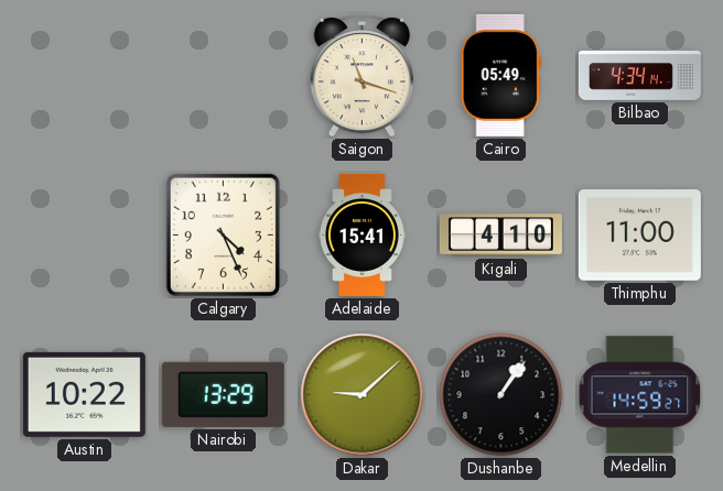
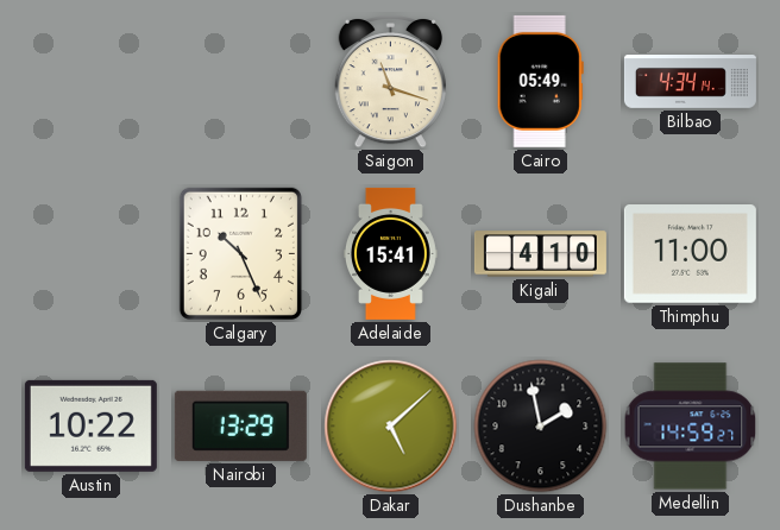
Calgary: 4:26 -> 10:26 (240, 253)
Dakar: 9:08 -> 5:08 (391, 427)
Dushanbe: 1:06 -> 1:58 (541, 427)
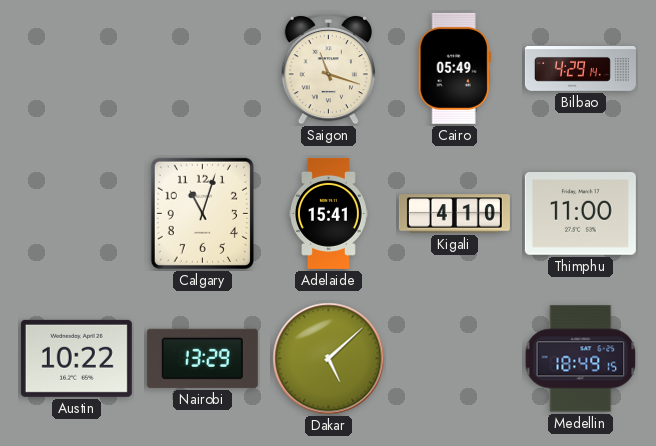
Bilbao: 4:34 -> 4:29 (580, 69)
Calgary: 10:26 -> 11:03 (202, 213)
Dushanbe: 1:58 -> none (541, 427)
Medellin: 14:59 -> 18:49 (581, 359)
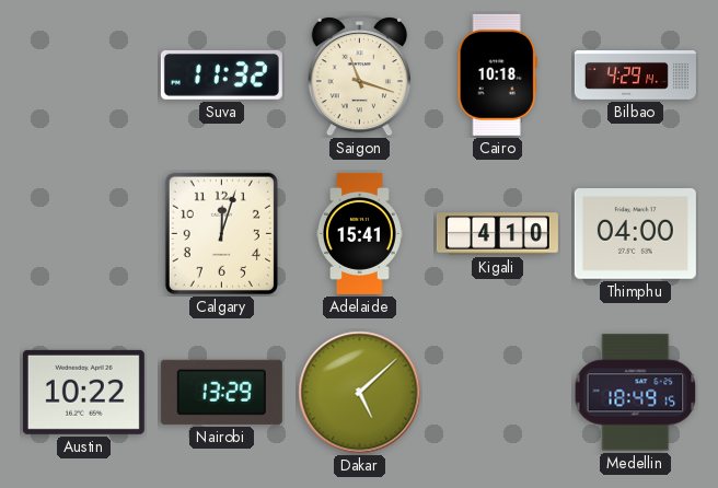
Suva: none -> 11:32 (221, 74)
Cairo: 05:49 -> 10:18 (497, 74)
Calgary: 11:03 -> 12:03 (221, 233)
Thimphu: 11:00 -> 04:00 (635, 234)
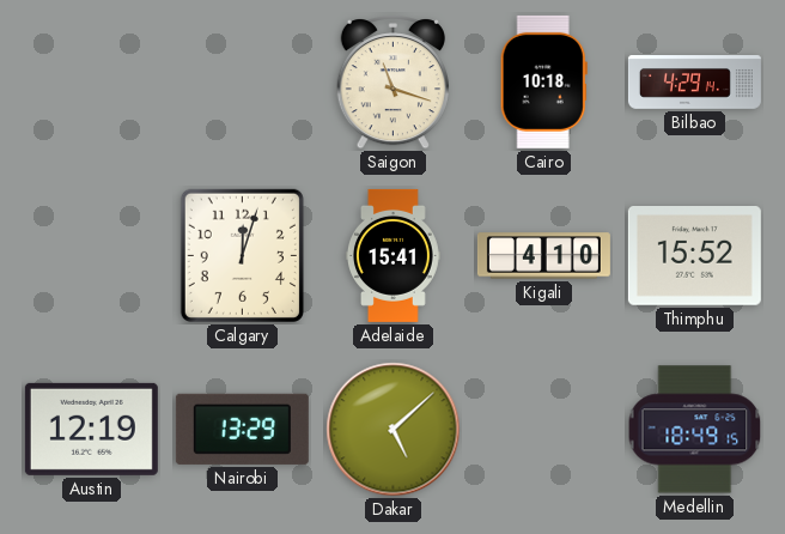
Suva: 11:32 -> none (221, 74)
Thimphu: 04:00 -> 15:52 (694, 256)
Austin: 10:22 -> 12:19 (91, 429)
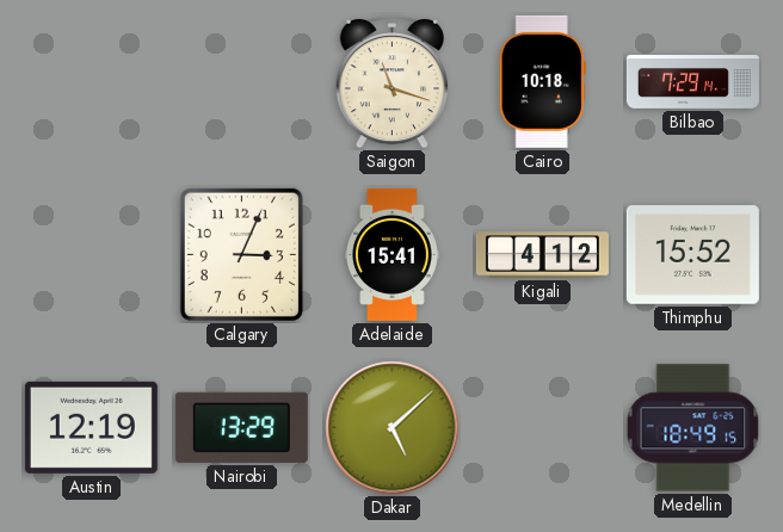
Bilbao: 4:29 -> 7:29 (692, 82)
Calgary: 12:03 -> 3:04 (241, 254)
Kigali: 4:10 -> 4:12 (542, 255)
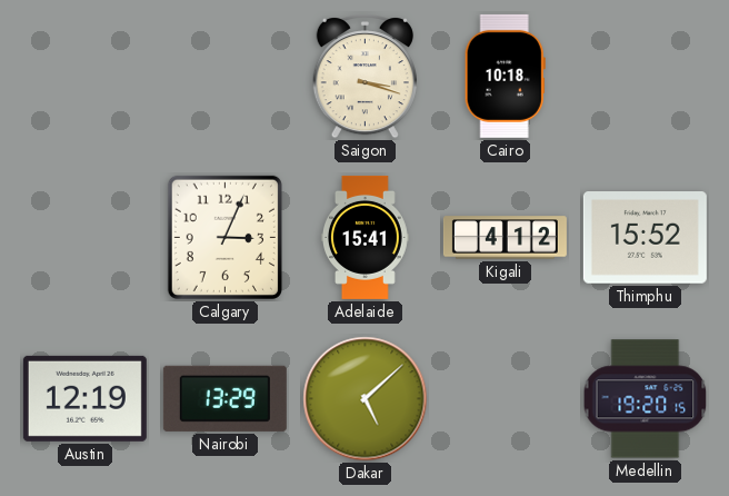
Saigon: 11:18 -> 3:18 (364, 76)
Bilbao: 7:29 -> none (692, 82)
Medellin: 18:49 -> 19:20 (646, 399)
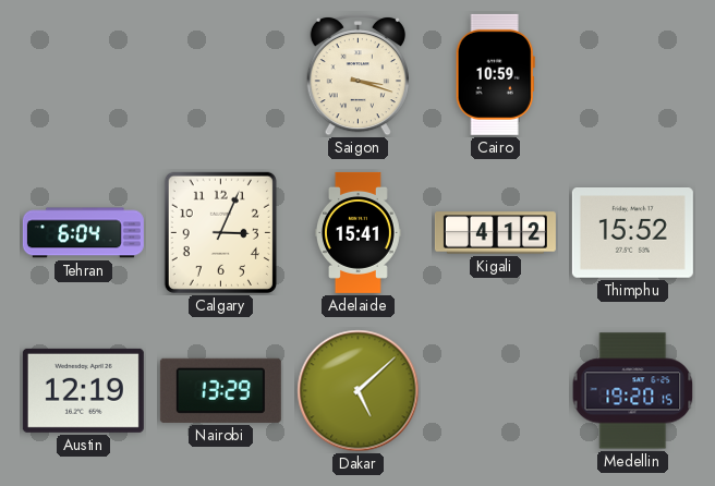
Cairo: 10:18 -> 10:59 (495, 74)
Tehran: none -> 6:04 (83, 233)
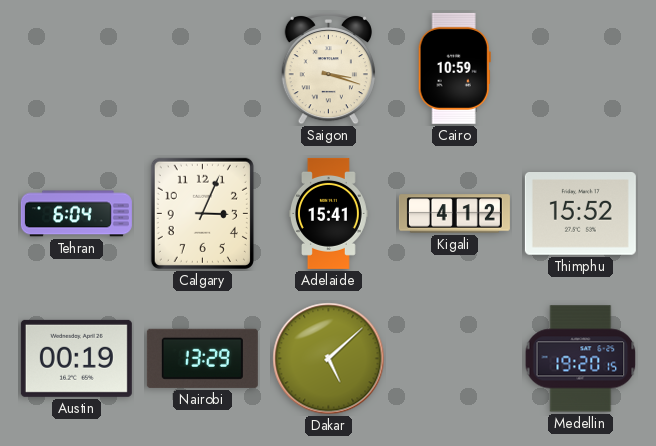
Austin: 12:19 -> 00:19 (76, 358)
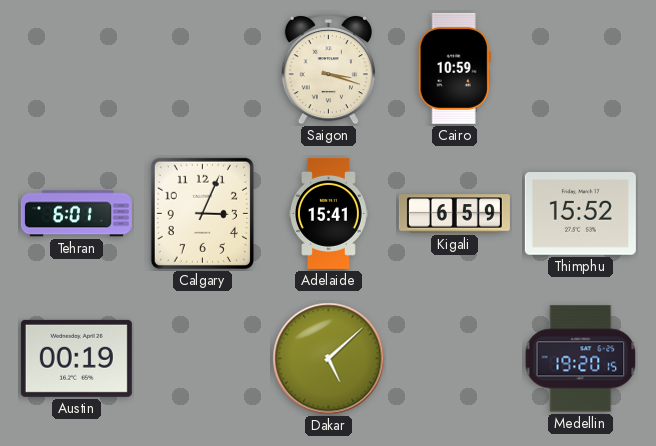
Tehran: 6:04 -> 6:01 (76, 214)
Kigali: 4:12 -> 6:59 (454, 214)
Nairobi: 13:29 -> none (202, 358)
